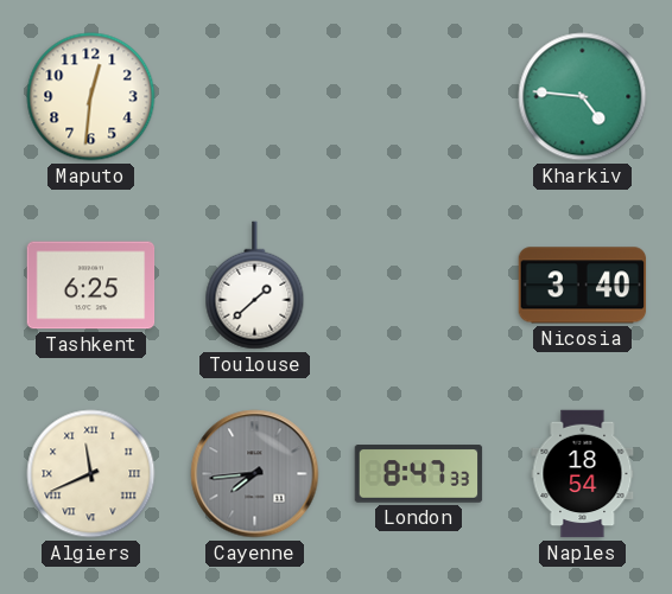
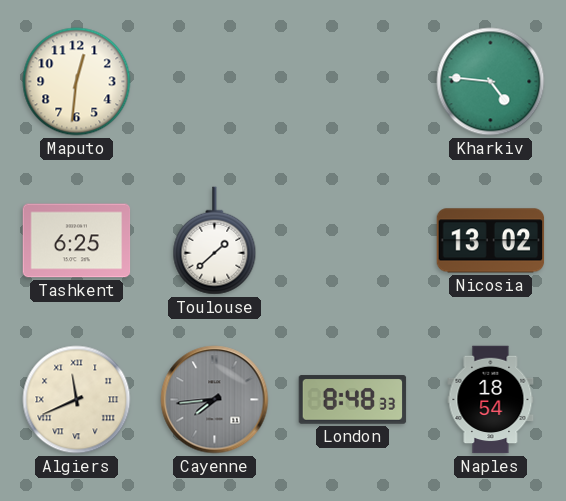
Nicosia: 3:40 -> 13:02 (491, 241)
London: 8:47 -> 8:48 (353, 400)
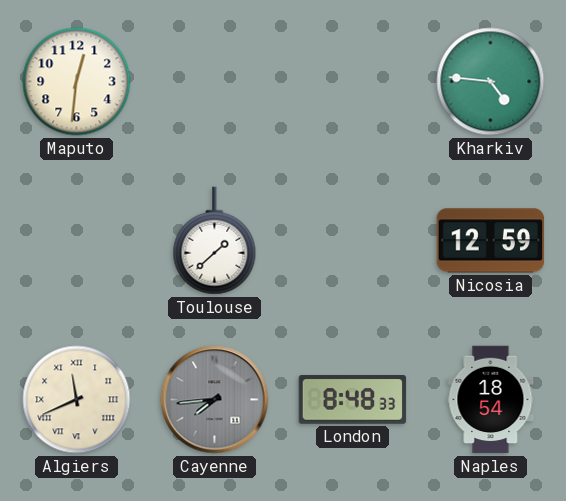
Tashkent: 6:25 -> none (77, 241)
Nicosia: 13:02 -> 12:59 (491, 241)
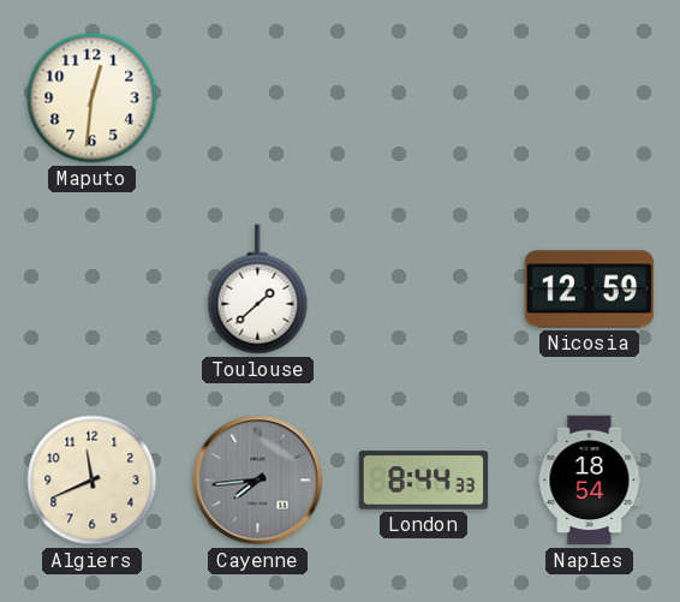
Kharkiv: 4:46 -> none (491, 82)
Algiers numerals: Roman -> Arabic (93, 481)
London: 8:48 -> 8:44 (424, 481)
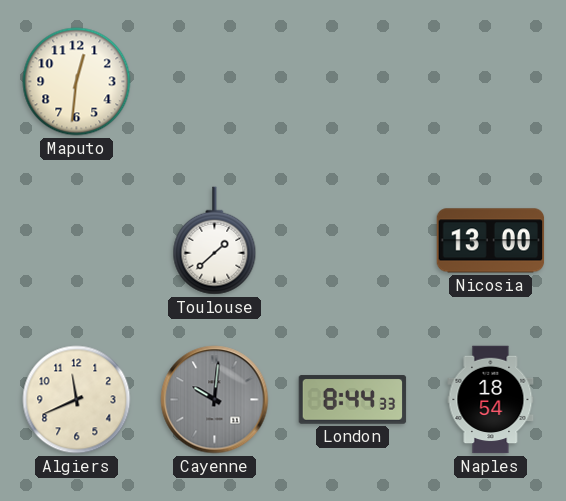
Nicosia: 12:59 -> 13:00 (491, 241)
Cayenne: 7:44 -> 10:01 (215, 400)
